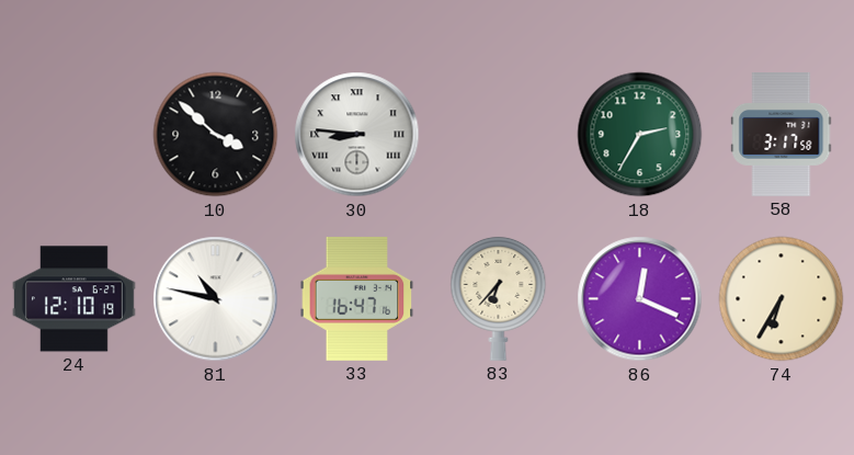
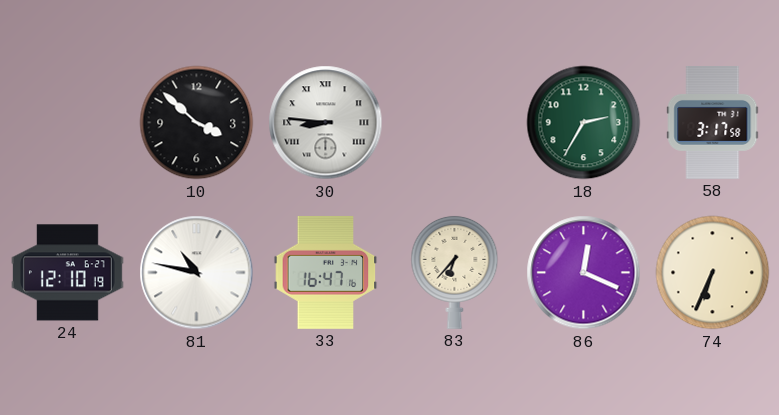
74: 6:35 -> 6:34 (713, 273)
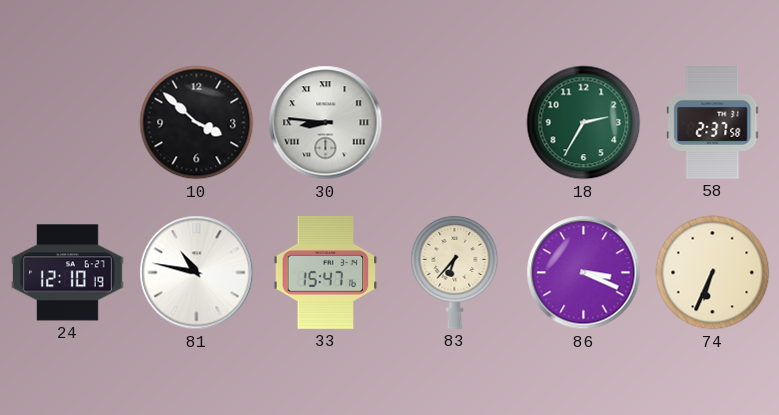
58: 3:17 -> 2:37 (713, 123)
33: 16:47 -> 15:47 (326, 272)
86: 12:19 -> 3:19 (584, 273)
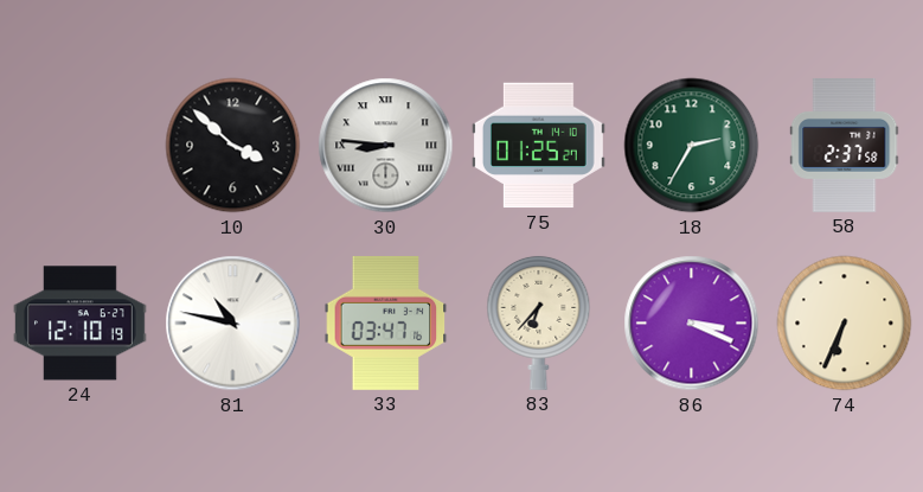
75: none -> 01:25 (538, 146)
33: 15:47 -> 03:47 (386, 322)
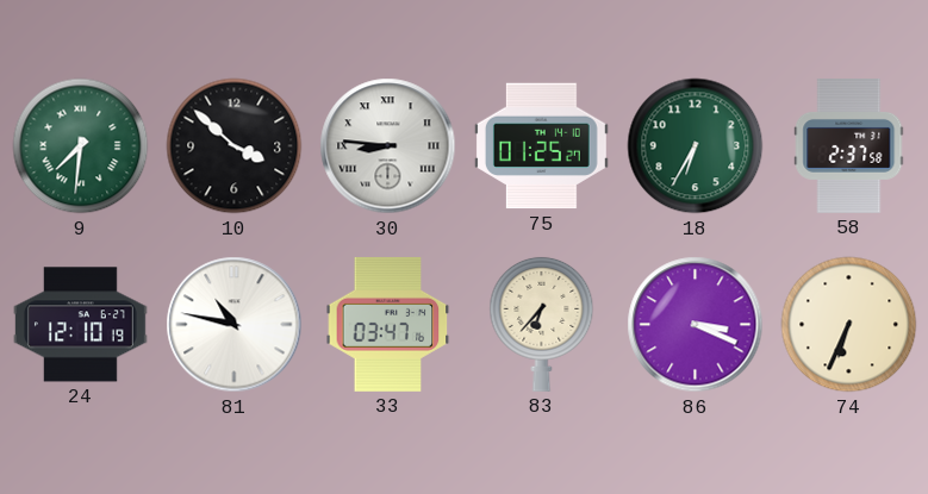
9: none -> 7:31 (81, 146)
18: 2:35 -> 6:35 (696, 146)
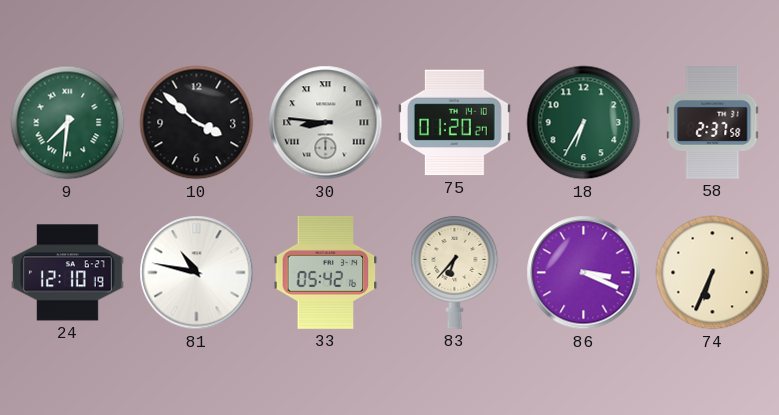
75: 01:25 -> 01:20 (454, 123)
33: 03:47 -> 05:42 (326, 272)
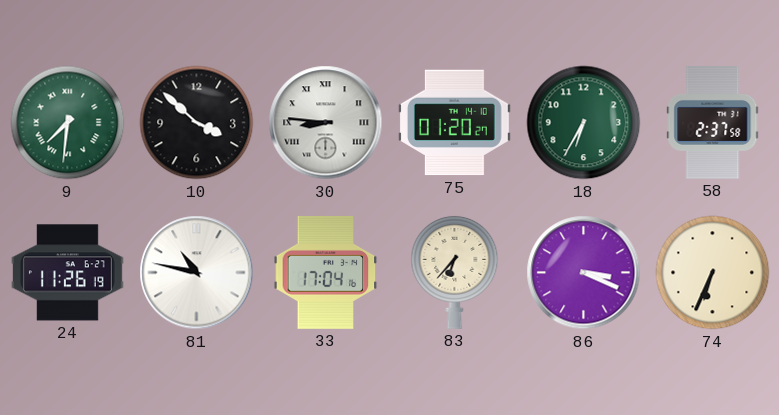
24: 12:10 -> 11:26 (68, 273)
33: 05:42 -> 17:04 (326, 272)
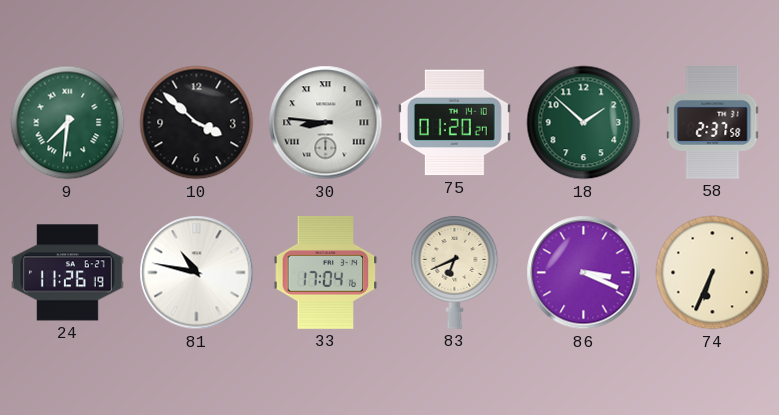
18: 6:35 -> 1:52 (584, 123)
83: 6:37 -> 6:41 (455, 272)
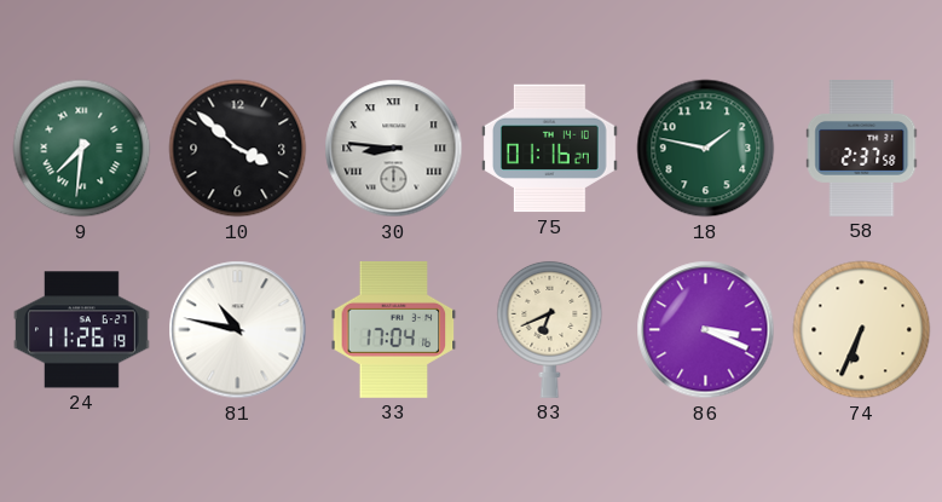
75: 01:20 -> 01:16 (549, 149)
18: 1:52 -> 1:47 (706, 149)
